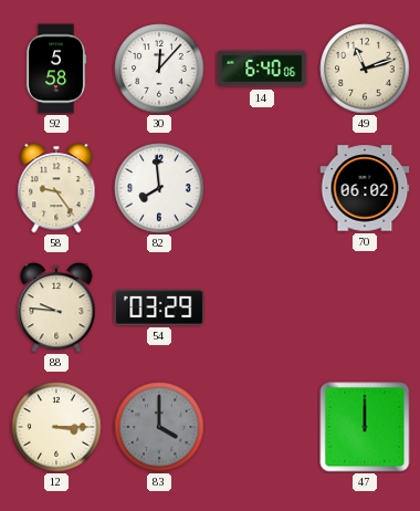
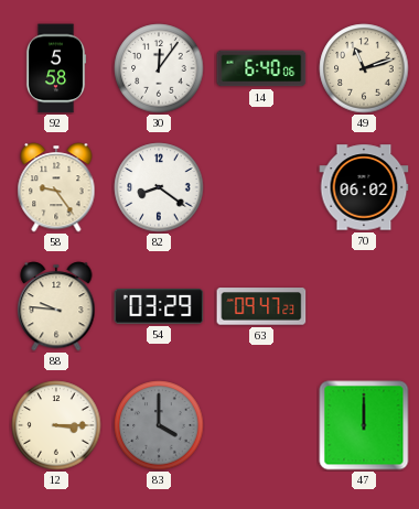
30: 12:07 -> 12:06 (159, 68)
82: 7:59 -> 8:21 (159, 187)
63: none -> 09:47 (261, 306)
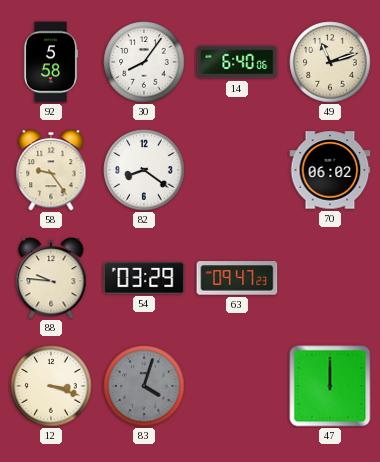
30: 12:06 -> 8:06 (144, 62)
12: 3:15 -> 3:18 (51, 386)
83: 4:00 -> 4:03 (144, 386)
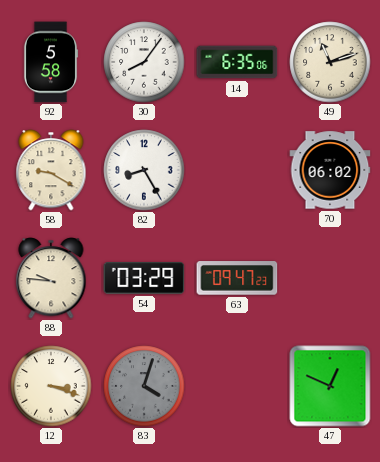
14: 6:40 -> 6:35 (237, 62)
58: 9:24 -> 9:20 (51, 170)
82: 8:21 -> 8:25 (144, 170)
47: 12:00 -> 12:49 (330, 386)
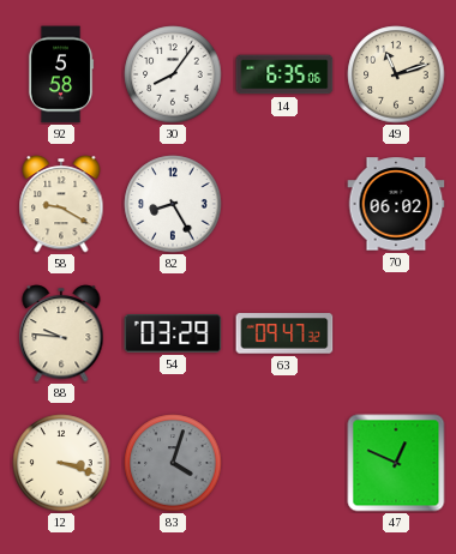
63: 09:47:23 -> 09:47:32 (284, 333)
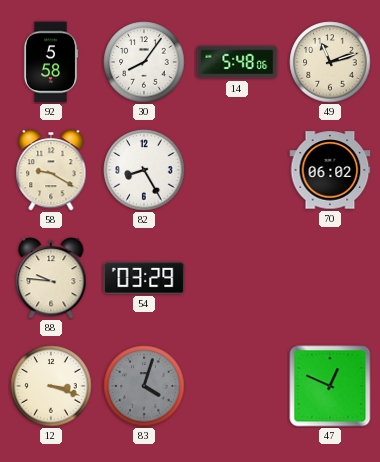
14: 6:35 -> 5:48 (237, 62)
63: 09:47 -> none (284, 333)
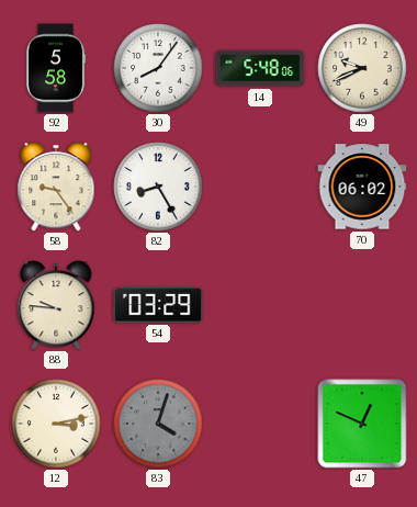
49: 11:12 -> 9:41 (362, 68)
58: 9:20 -> 9:24 (56, 187)
12: 3:18 -> 3:13 (56, 424)
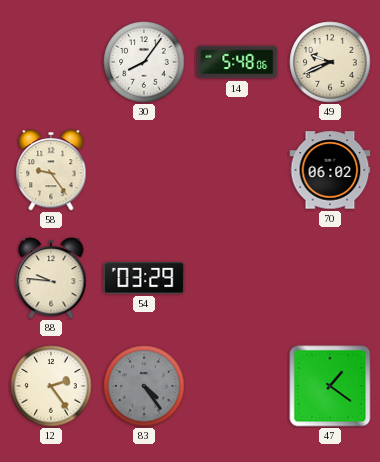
92: 5:58 -> none (56, 68)
82: 8:25 -> none (158, 187)
12: 3:13 -> 2:24 (51, 386)
83: 4:03 -> 4:24 (144, 386)
47: 12:49 -> 1:21 (330, 386)
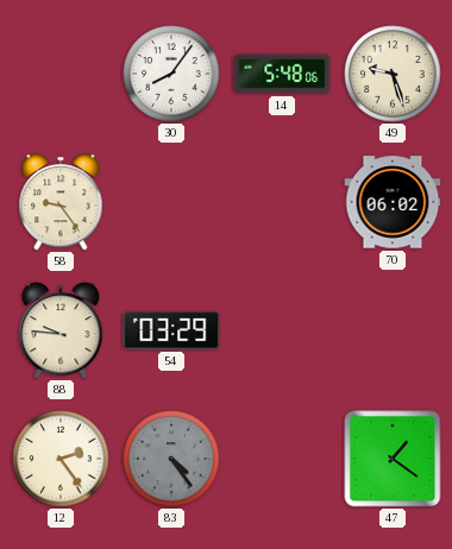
49: 9:41 -> 9:27 (393, 74)
